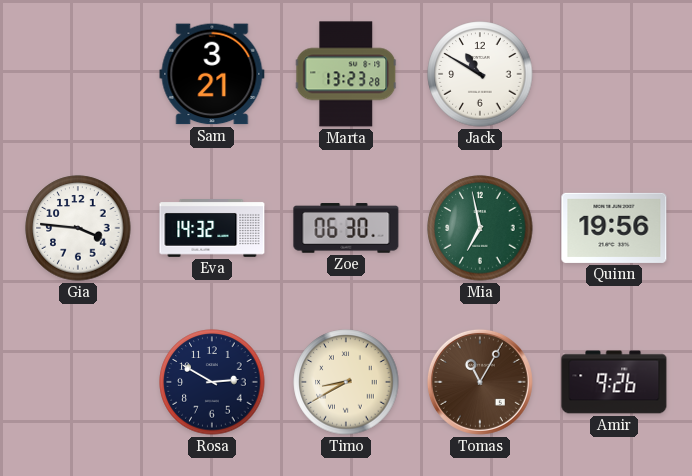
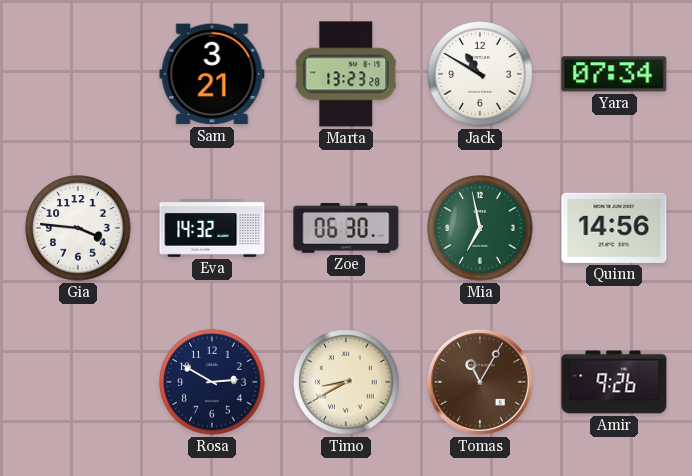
Yara: none -> 07:34 (614, 74)
Quinn: 19:56 -> 14:56 (614, 228)
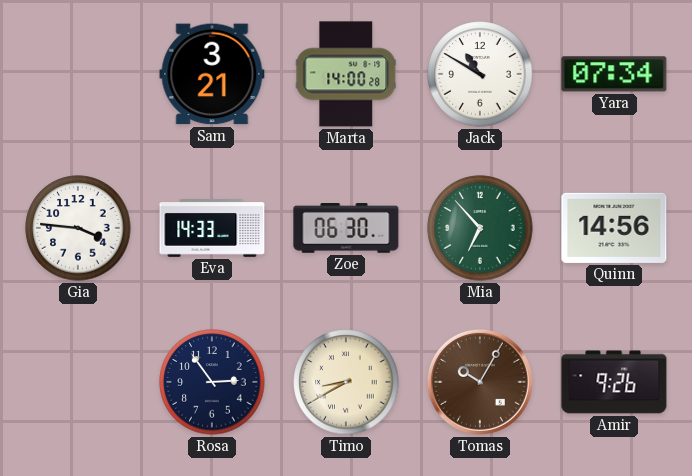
Marta: 13:23 -> 14:00 (346, 74)
Eva: 14:32 -> 14:33 (212, 229)
Mia: 6:58 -> 6:53 (480, 228)
Rosa: 2:50 -> 2:54 (212, 382)
Tomas: 11:05 -> 10:05 (480, 382)
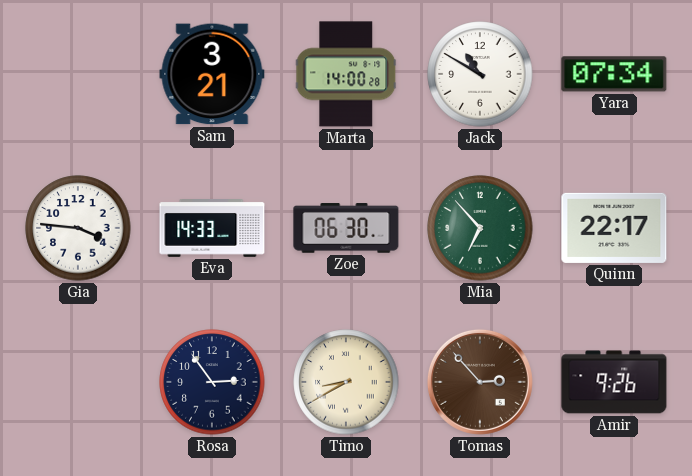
Quinn: 14:56 -> 22:17 (614, 228)
Tomas: 10:05 -> 2:53 (480, 382)
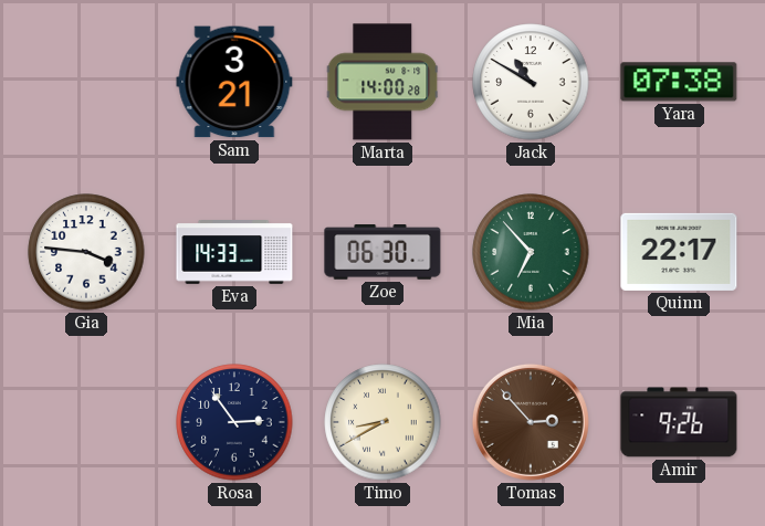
Yara: 07:34 -> 07:38 (679, 82)
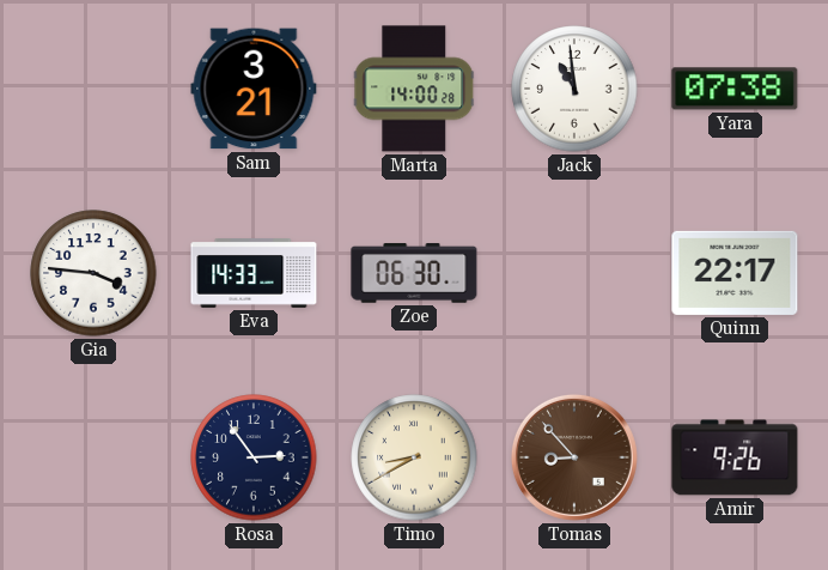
Jack: 10:50 -> 10:59 (574, 89)
Mia: 6:53 -> none (531, 252)
Tomas: 2:53 -> 8:53 (574, 457)
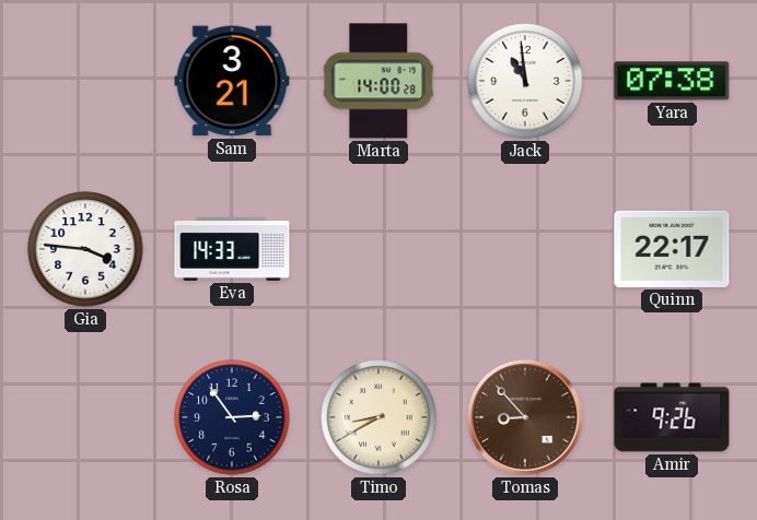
Zoe: 06:30 -> none (414, 273)
